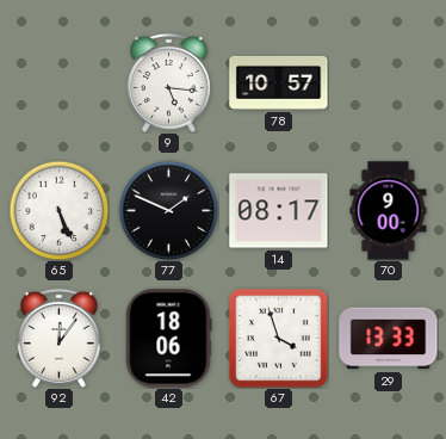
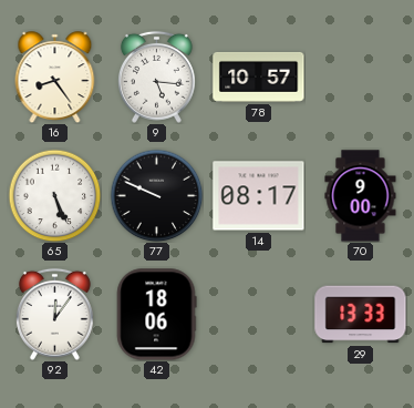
16: none -> 8:24 (55, 78)
77: 1:49 -> 9:49 (156, 195)
67: 3:57 -> none (279, 339)
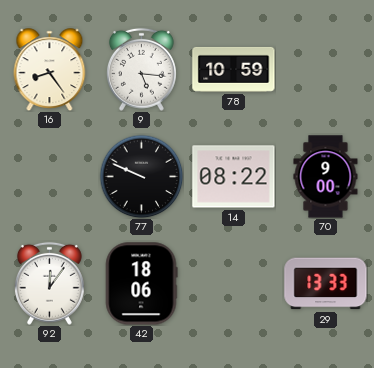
78: 10:57 -> 10:59 (234, 69)
65: 5:26 -> none (54, 195)
14: 08:17 -> 08:22 (234, 177)
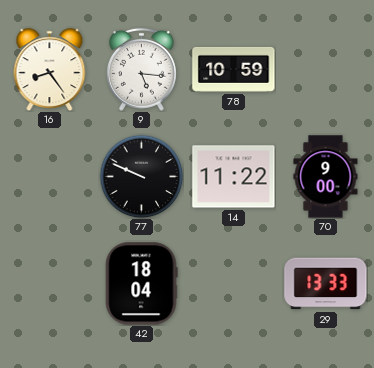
14: 08:22 -> 11:22 (234, 177)
92: 12:06 -> none (49, 283)
42: 18:06 -> 18:04 (141, 284)
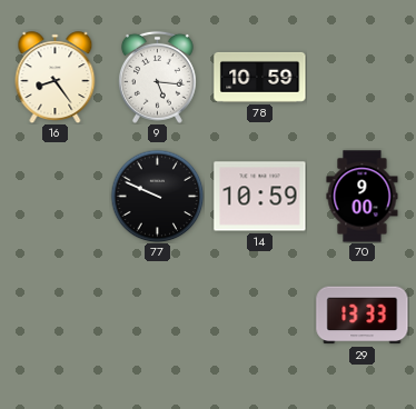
14: 11:22 -> 10:59 (260, 197)
42: 18:04 -> none (141, 284)
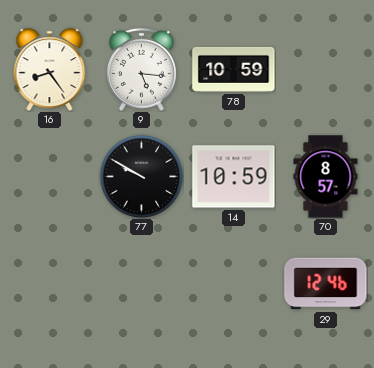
77: 9:49 -> 9:50 (141, 176)
70: 9:00 -> 8:57 (326, 177)
29: 13:33 -> 12:46 (326, 284)
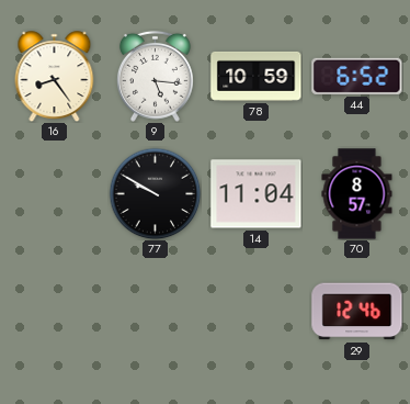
44: none -> 6:52 (357, 76)
14: 10:59 -> 11:04 (257, 194)
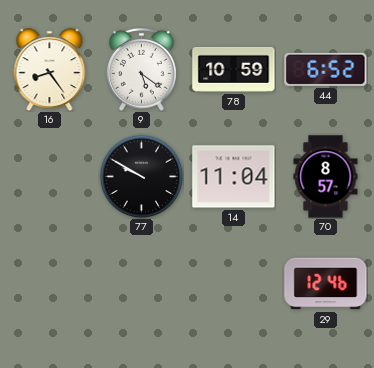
9: 5:16 -> 5:21 (141, 69)
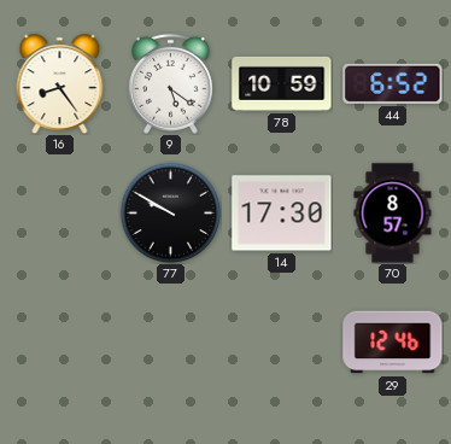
14: 11:04 -> 17:30 (282, 214)
